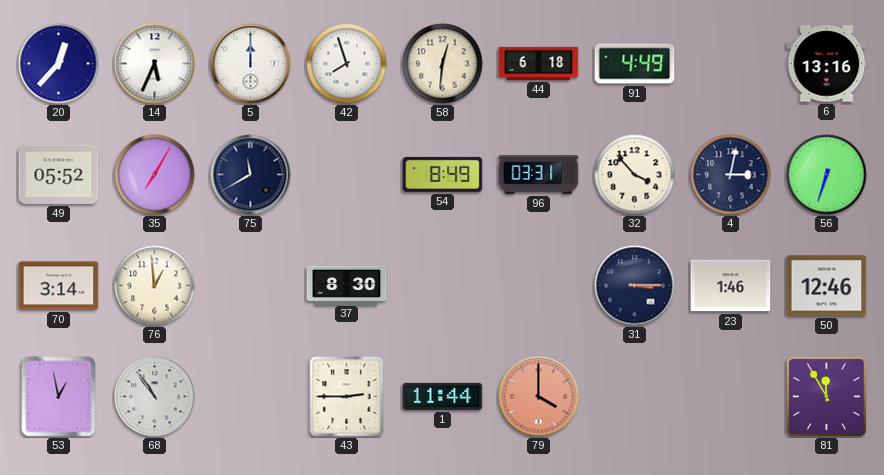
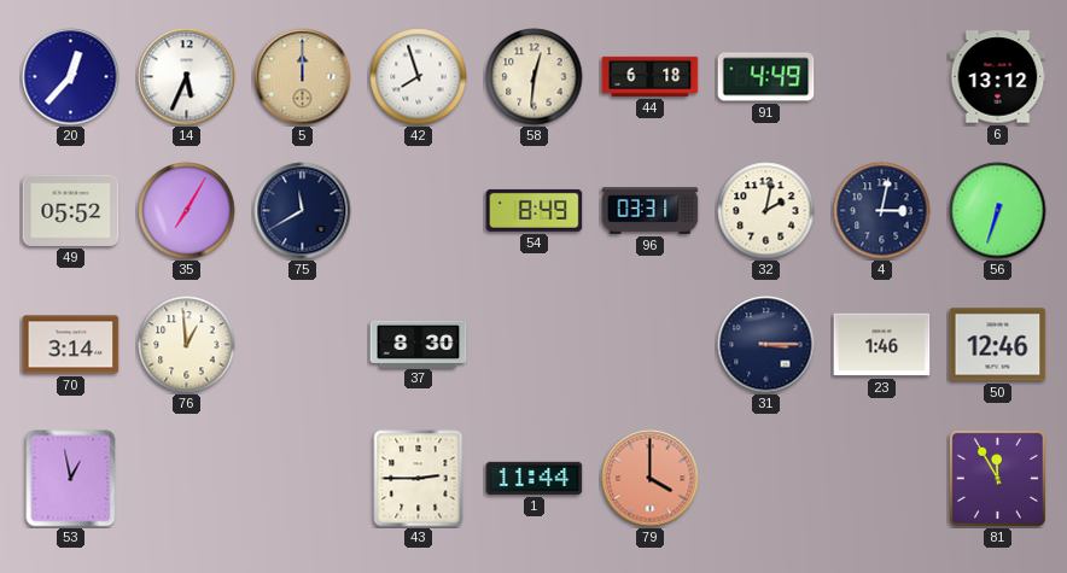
5 dial: white -> champagne (303, 77)
6: 13:16 -> 13:12 (998, 77)
32: 3:53 -> 2:02 (766, 211)
68: 10:54 -> none (155, 397)
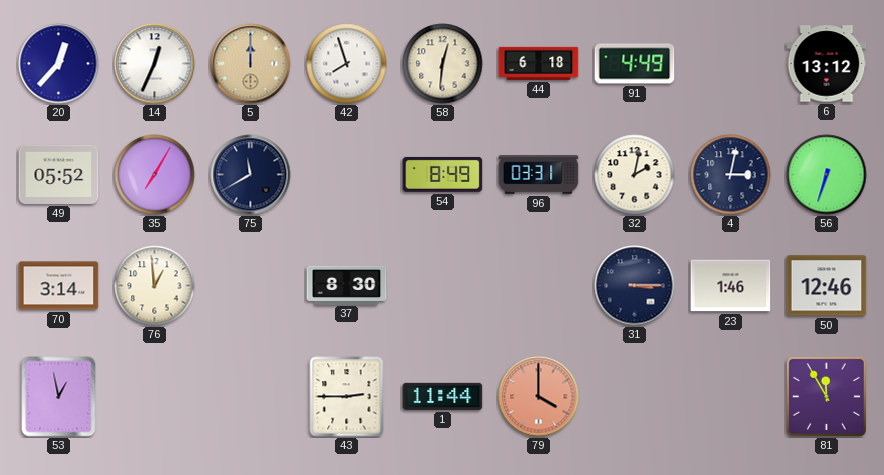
14: 5:34 -> 12:34 (155, 64)
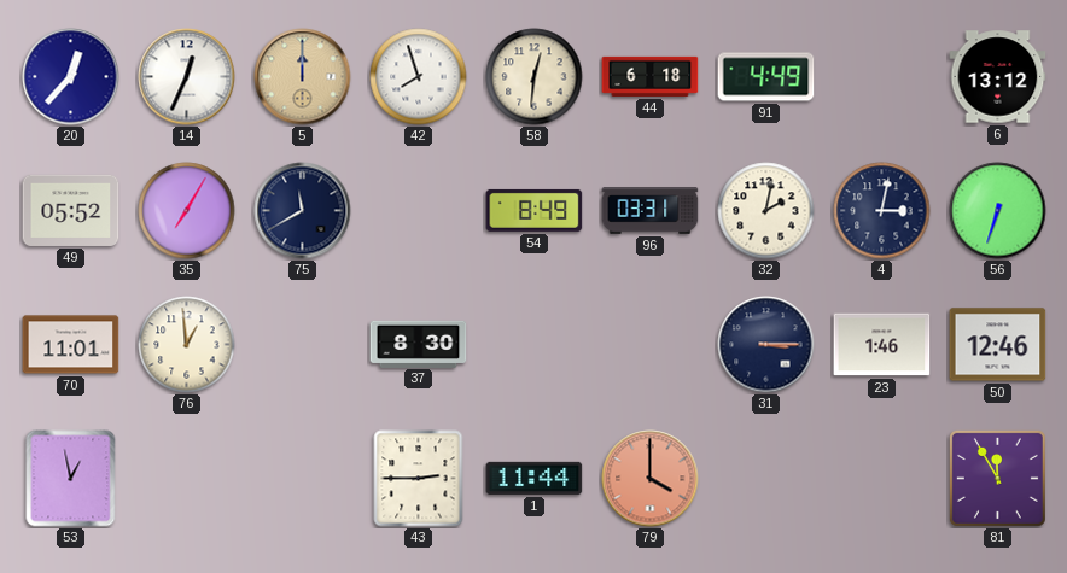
70: 3:14 -> 11:01 (71, 345)
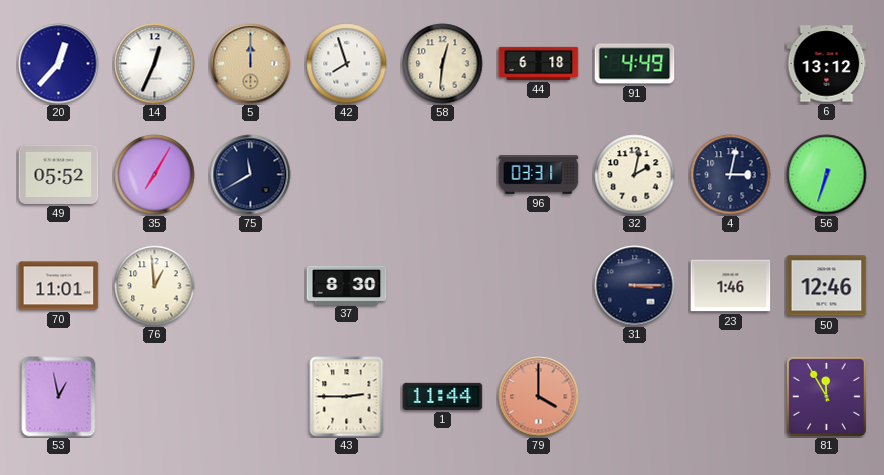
54: 8:49 -> none (535, 210)
